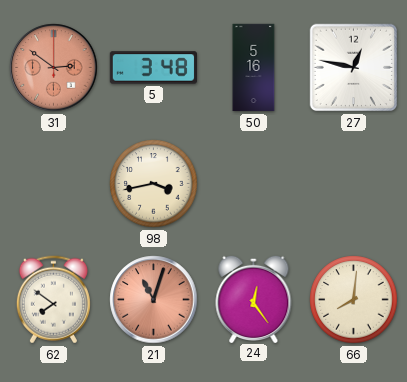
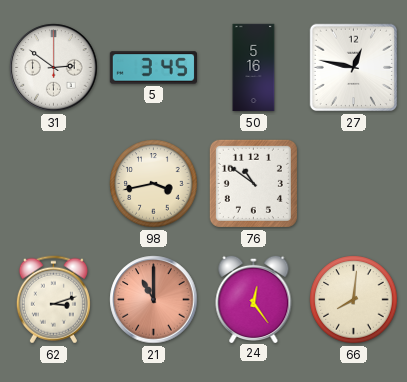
31 dial: salmon -> white (54, 68)
5: 3:48 -> 3:45 (153, 68)
76: none -> 10:51 (253, 183)
62: 7:51 -> 3:12 (53, 300)
21: 11:03 -> 11:00 (154, 300)
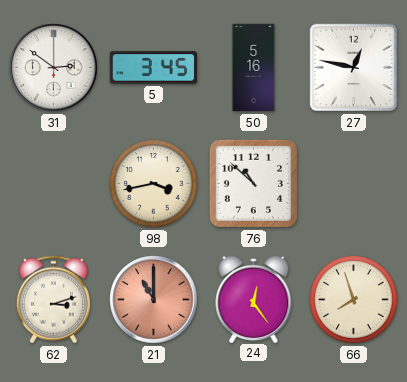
76: 10:51 -> 10:52 (253, 183)
66: 8:01 -> 7:57 (354, 300)
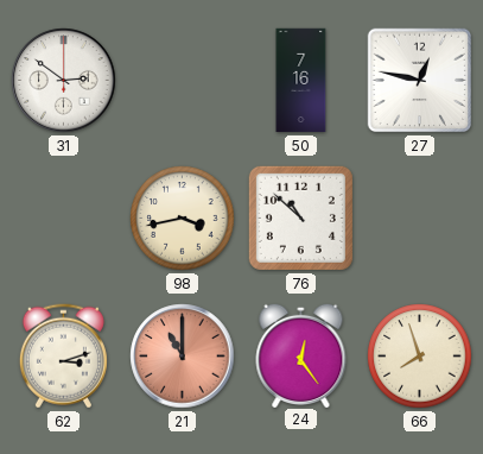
5: 3:45 -> none (153, 68)
50: 5:16 -> 7:16 (301, 81)
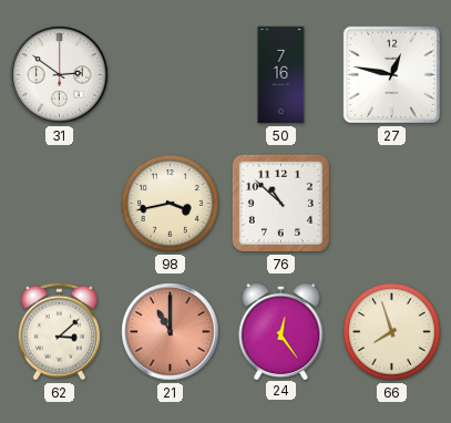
62: 3:12 -> 3:08 (59, 332)
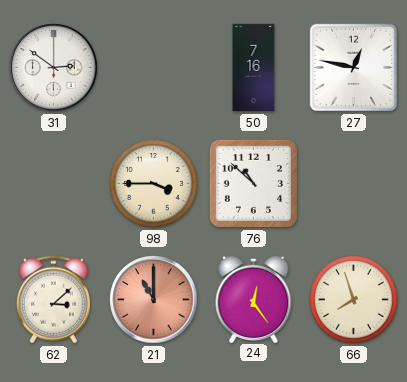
98: 3:43 -> 3:45 (154, 184)
